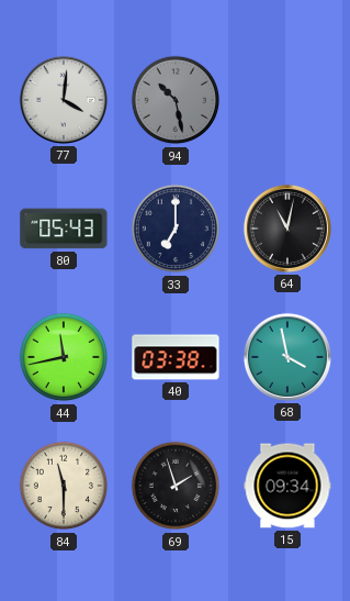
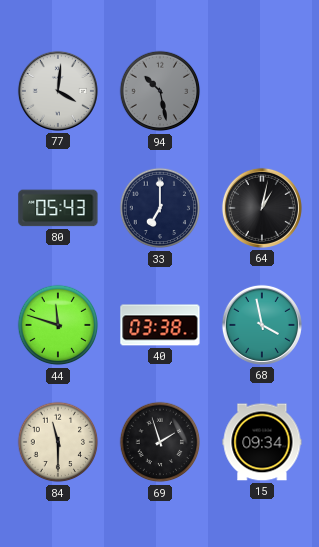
64: 11:02 -> 1:02 (262, 208)
44: 11:43 -> 11:48 (58, 325)
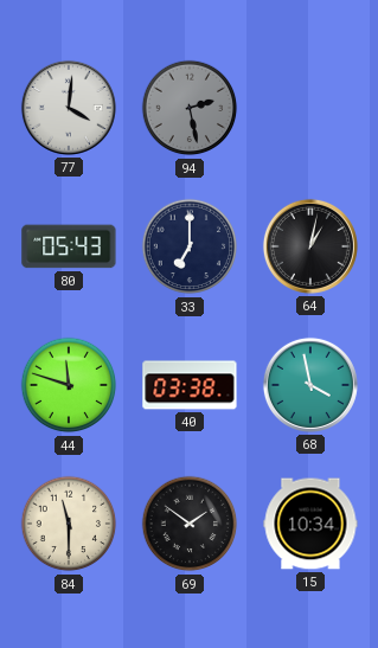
94: 10:28 -> 2:28 (190, 108)
69: 1:57 -> 1:51 (190, 524)
15: 09:34 -> 10:34 (310, 524)
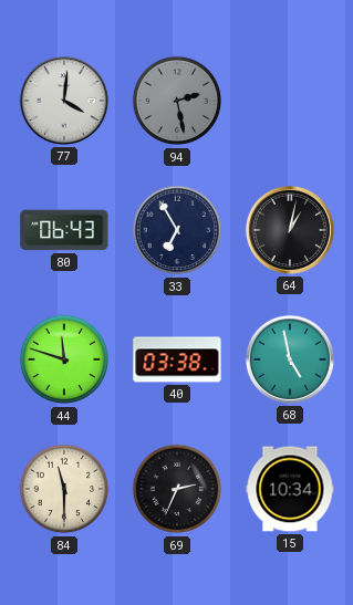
80: 05:43 -> 06:43 (64, 230)
33: 7:00 -> 6:55 (177, 230)
68: 3:58 -> 4:58 (290, 359)
69: 1:51 -> 2:34 (177, 489)
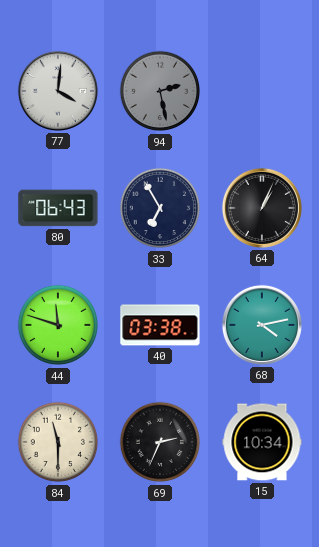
64: 1:02 -> 1:04 (262, 208)
68: 4:58 -> 4:13 (262, 325)
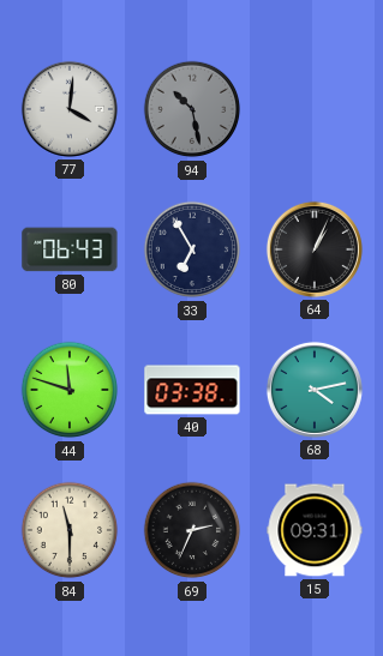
94: 2:28 -> 10:28 (192, 109)
15: 10:34 -> 09:31 (315, 530)
